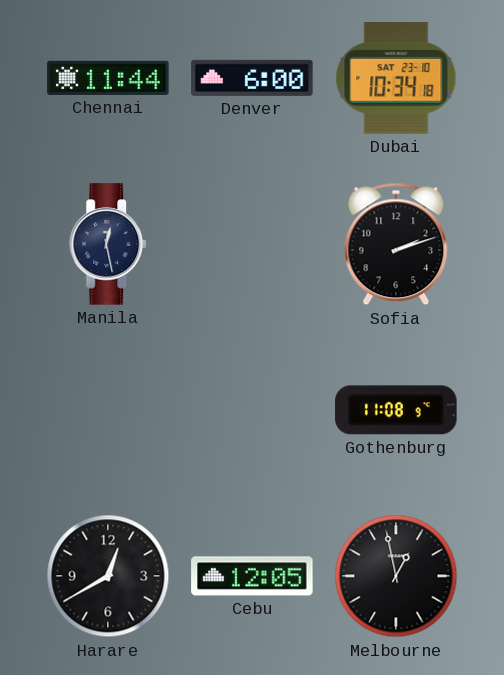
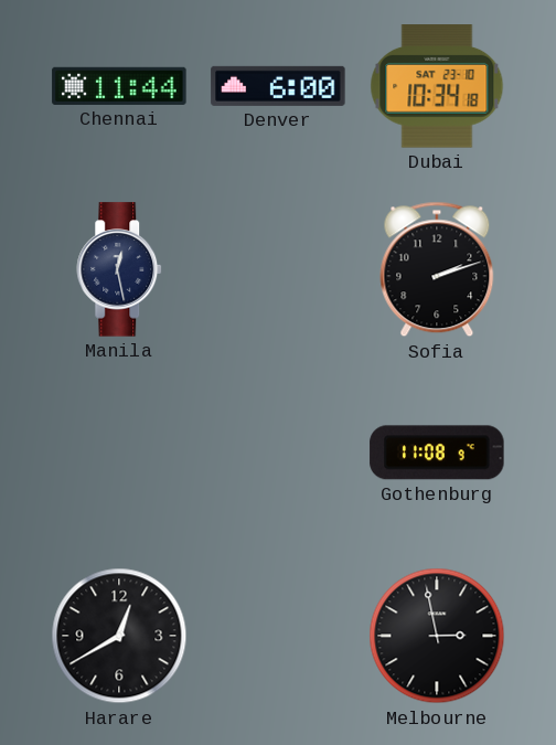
Cebu: 12:05 -> none (252, 576)
Melbourne: 12:58 -> 2:58 (437, 636)
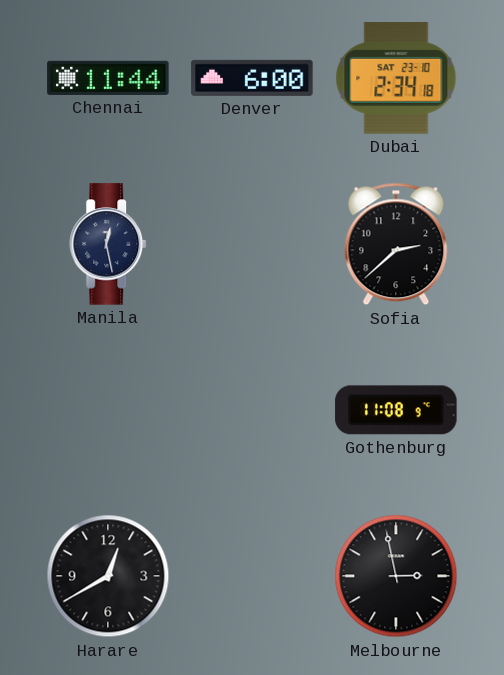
Dubai: 10:34 -> 2:34 (396, 78)
Sofia: 2:12 -> 2:38 (396, 244)
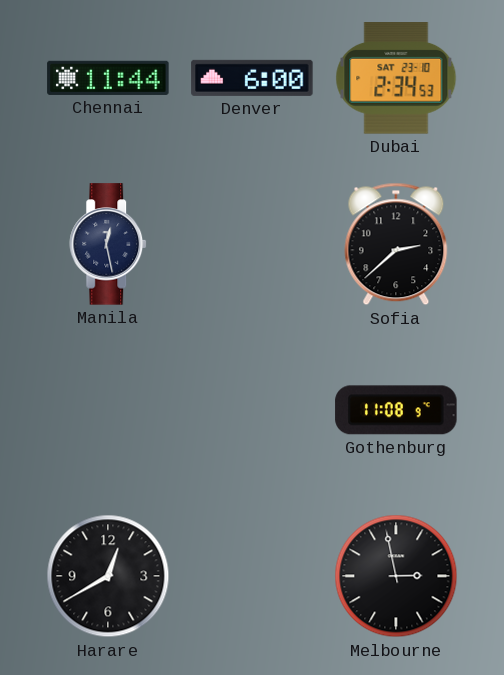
Dubai: 2:34:18 -> 2:34:53 (396, 78)
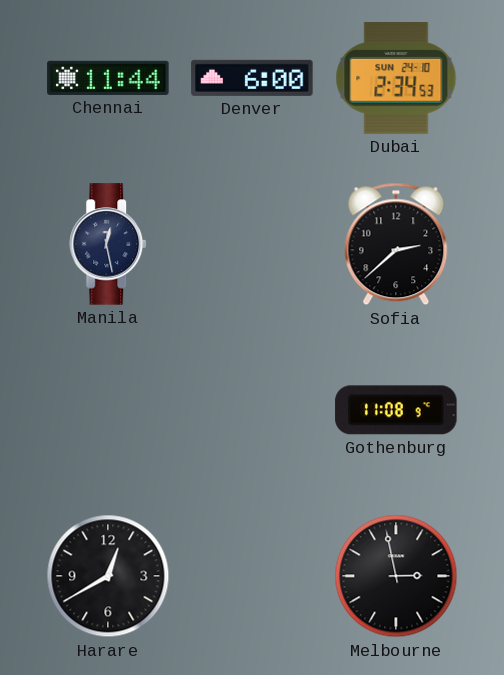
Dubai date: SAT 23-10 -> SUN 24-10 (396, 78)
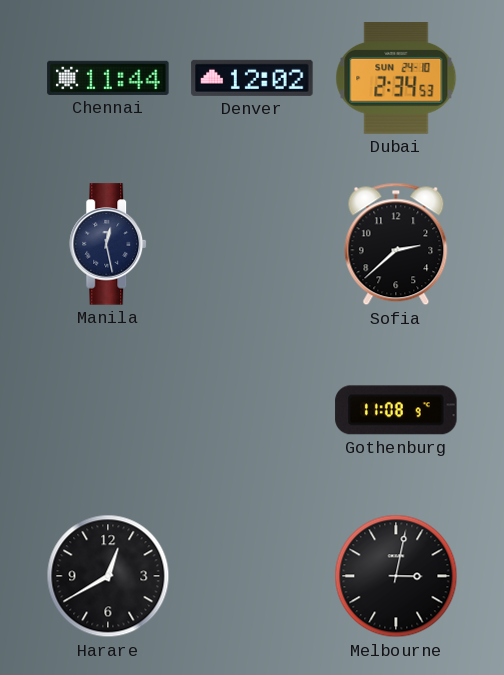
Denver: 6:00 -> 12:02 (252, 78)
Melbourne: 2:58 -> 3:02 (396, 576)
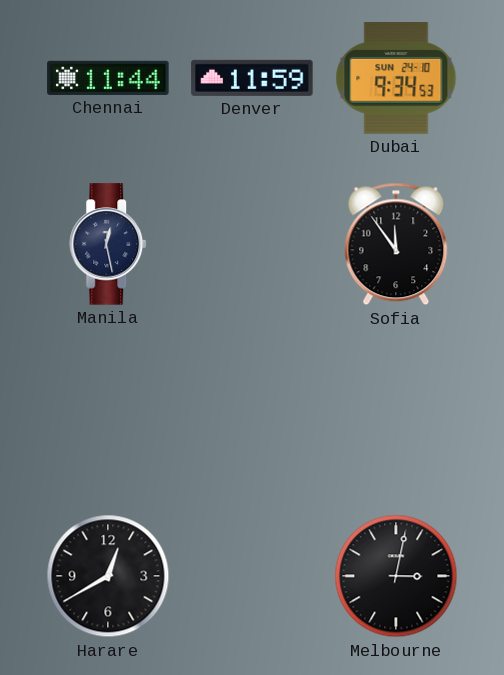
Denver: 12:02 -> 11:59 (252, 78)
Dubai: 2:34 -> 9:34 (396, 78)
Sofia: 2:38 -> 11:54 (396, 244)
Gothenburg: 11:08 -> none (396, 410)
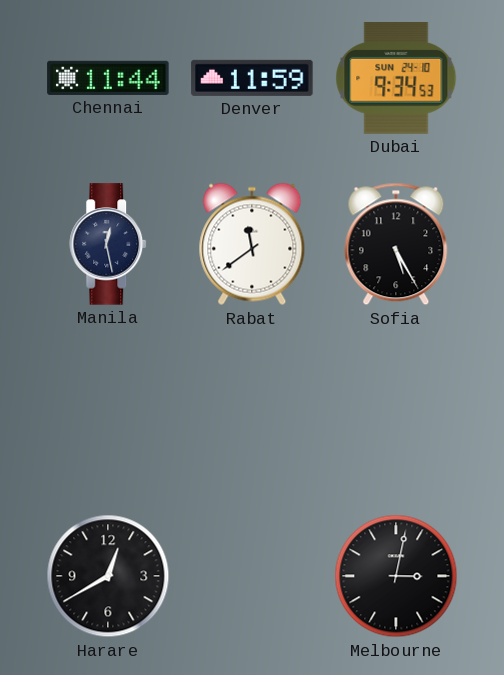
Rabat: none -> 11:39 (252, 244)
Sofia: 11:54 -> 5:25 (396, 244)
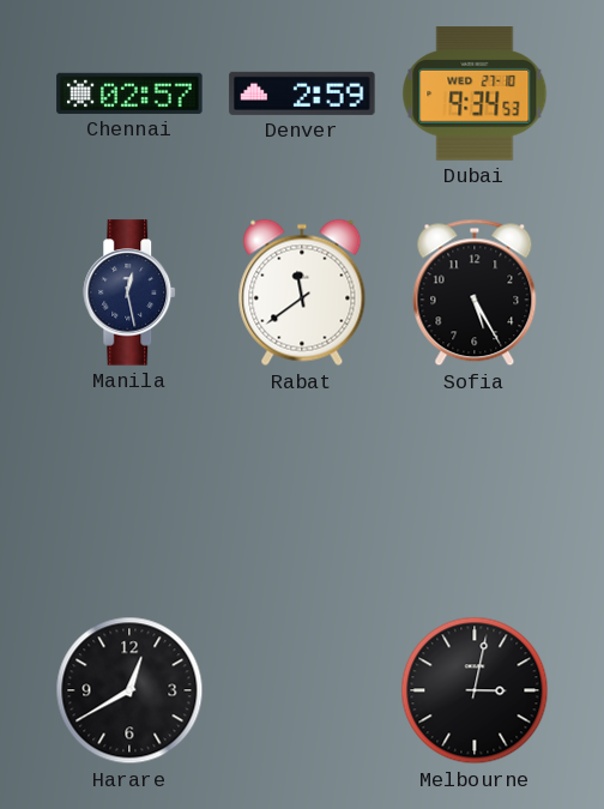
Chennai: 11:44 -> 02:57 (129, 93)
Denver: 11:59 -> 2:59 (302, 93)
Dubai date: SUN 24-10 -> WED 27-10 (475, 93)
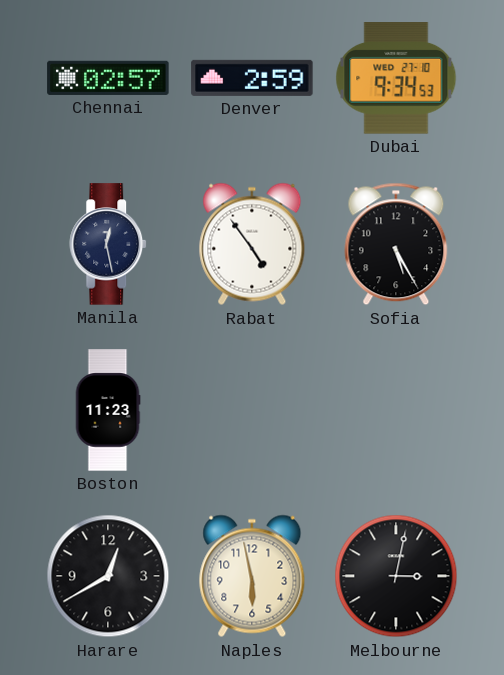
Rabat: 11:39 -> 4:54 (252, 244)
Boston: none -> 11:23 (108, 410)
Naples: none -> 5:58 (252, 576)
